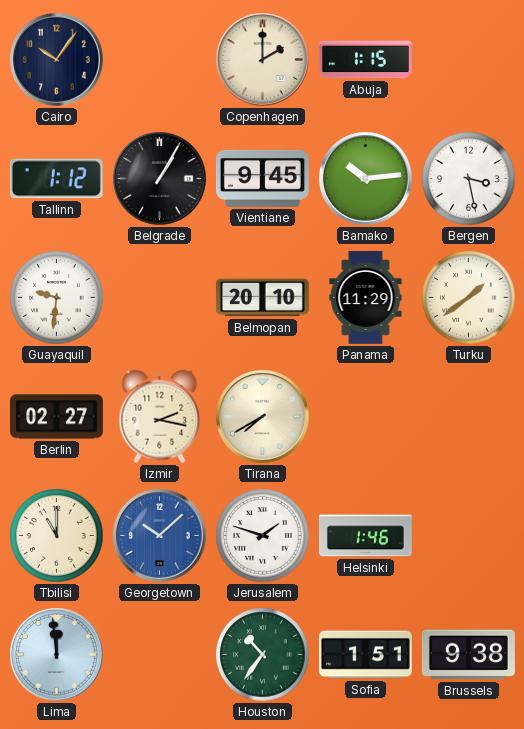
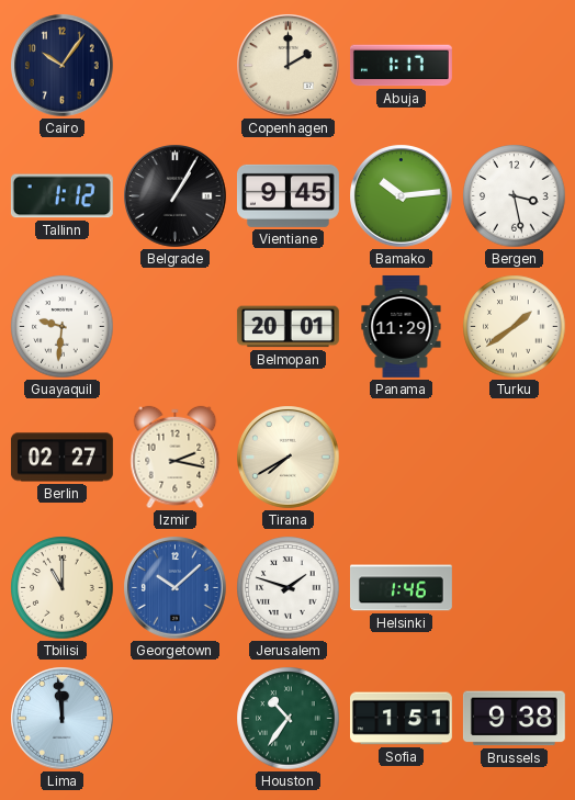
Abuja: 1:15 -> 1:17 (401, 66)
Belmopan: 20:10 -> 20:01 (287, 327)
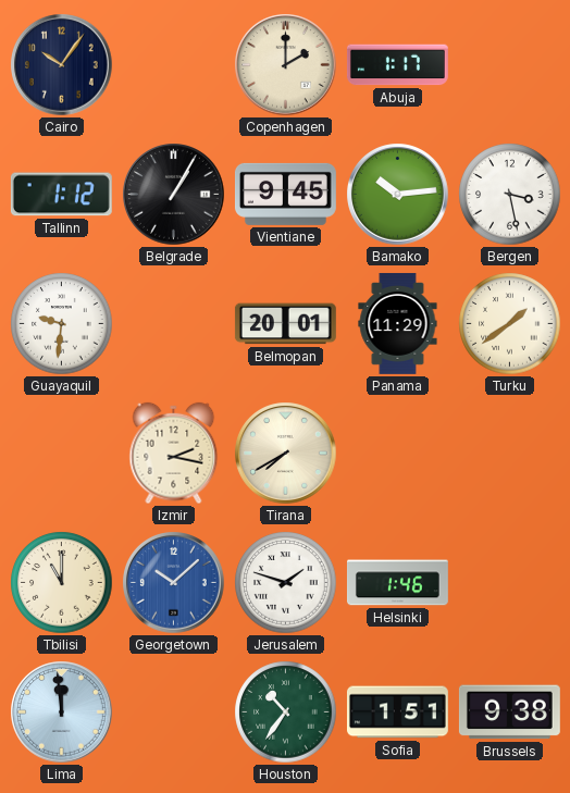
Berlin: 02:27 -> none (61, 458)
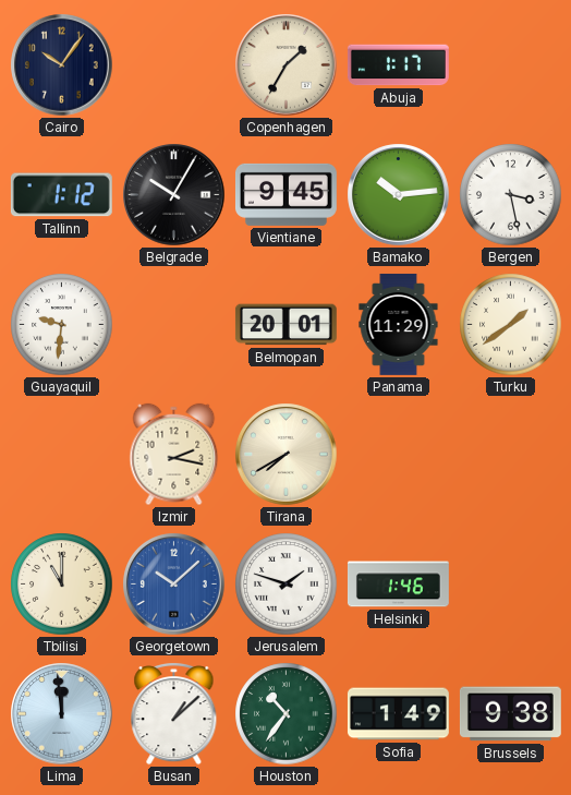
Copenhagen: 2:00 -> 1:35 (287, 65)
Belgrade: 1:05 -> 10:05 (174, 195)
Busan: none -> 1:08 (174, 713)
Sofia: 1:51 -> 1:49 (398, 714)
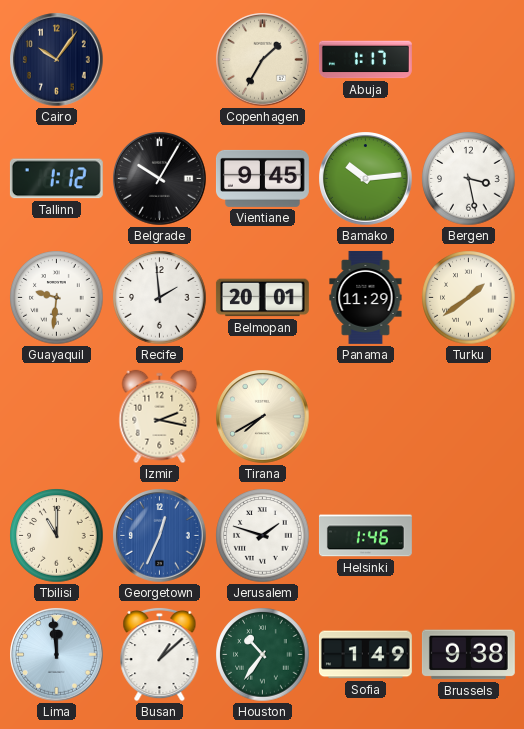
Recife: none -> 1:59 (160, 298)
Georgetown: 10:08 -> 12:34 (160, 536)
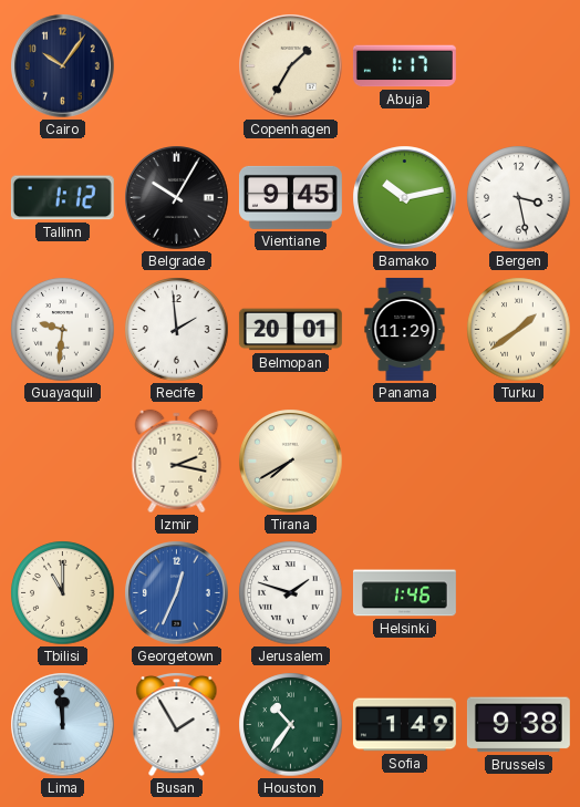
Bamako: 10:14 -> 10:13 (405, 198)
Busan: 1:08 -> 1:55 (177, 724)
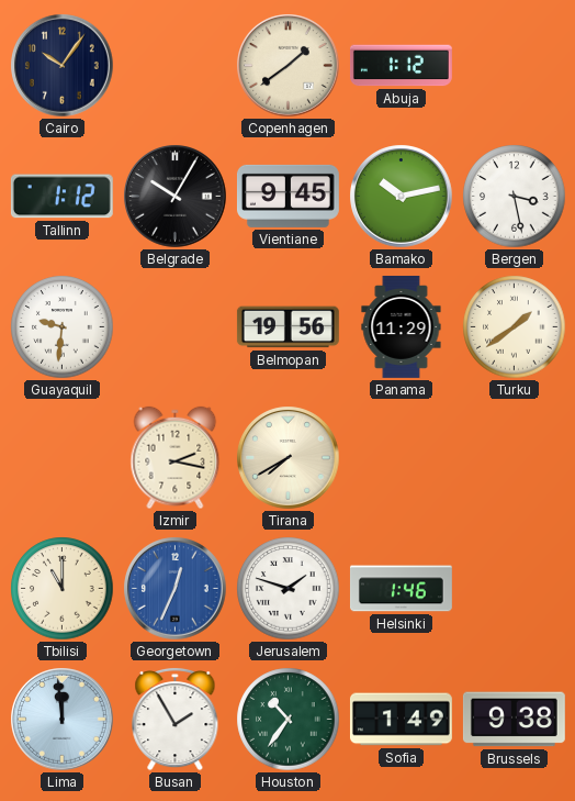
Copenhagen: 1:35 -> 1:39 (289, 66)
Abuja: 1:17 -> 1:12 (401, 66)
Recife: 1:59 -> none (177, 330)
Belmopan: 20:01 -> 19:56 (287, 327)
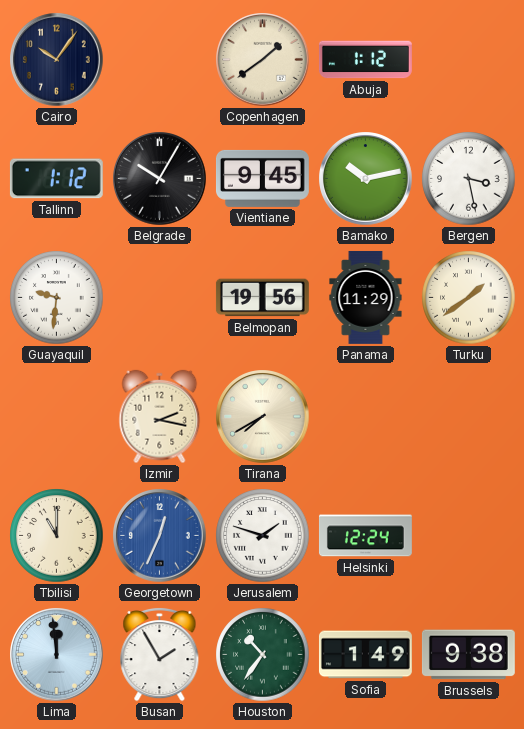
Helsinki: 1:46 -> 12:24 (365, 536)
